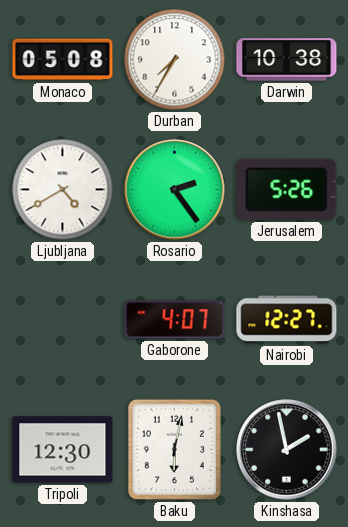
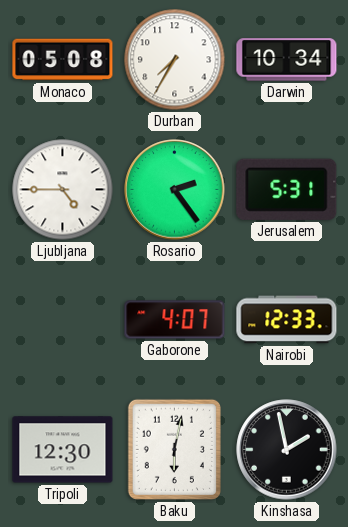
Darwin: 10:38 -> 10:34 (287, 60)
Ljubljana: 4:40 -> 4:45 (63, 190)
Jerusalem: 5:26 -> 5:31 (287, 189)
Nairobi: 12:27 -> 12:33 (287, 320)
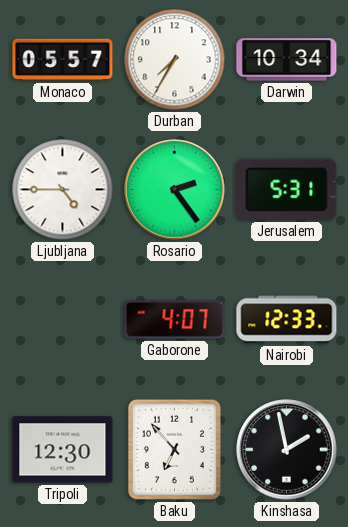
Monaco: 05:08 -> 05:57 (63, 60)
Baku: 6:02 -> 6:53 (174, 449)
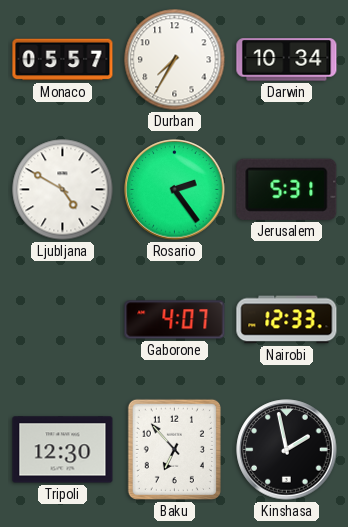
Ljubljana: 4:45 -> 4:50 (63, 190)
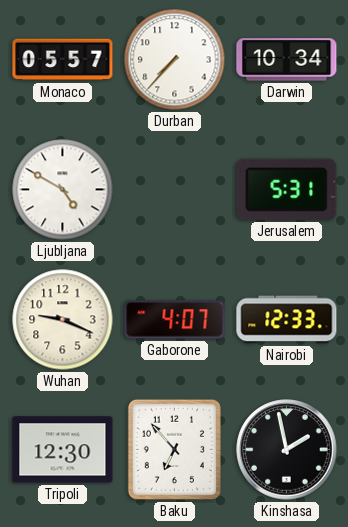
Durban: 7:35 -> 7:37 (175, 60)
Rosario: 2:24 -> none (175, 190)
Wuhan: none -> 9:19 (63, 320)
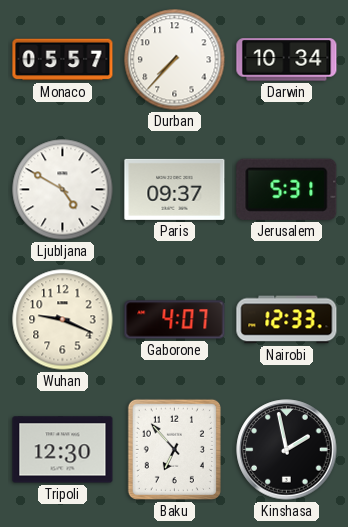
Paris: none -> 09:37 (175, 189)
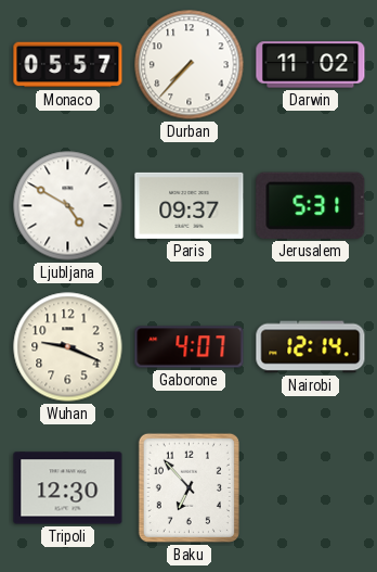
Darwin: 10:34 -> 11:02 (311, 65)
Nairobi: 12:33 -> 12:14 (311, 347)
Kinshasa: 1:58 -> none (287, 450)
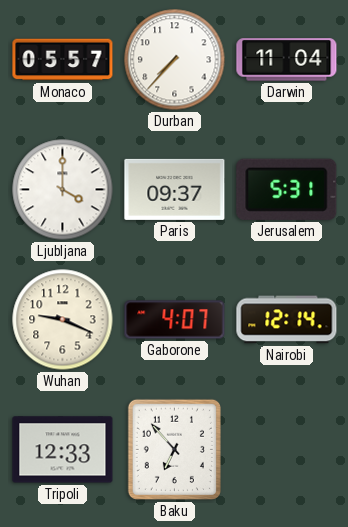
Darwin: 11:02 -> 11:04 (287, 60)
Ljubljana: 4:50 -> 4:00 (63, 190)
Tripoli: 12:30 -> 12:33 (63, 450)
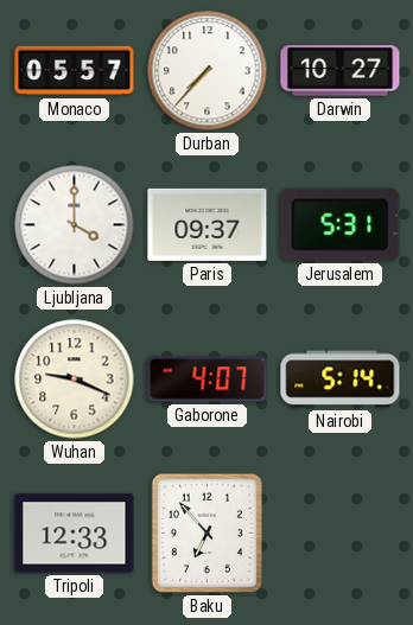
Darwin: 11:04 -> 10:27 (341, 71)
Nairobi: 12:14 -> 5:14 (341, 380)
